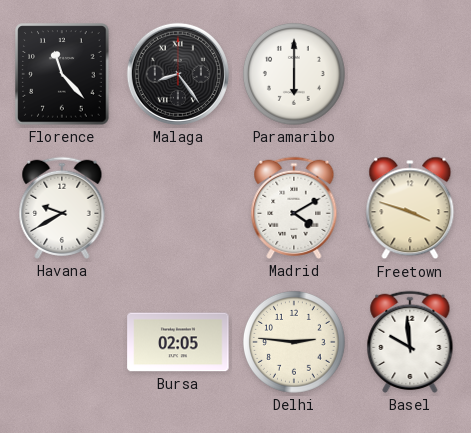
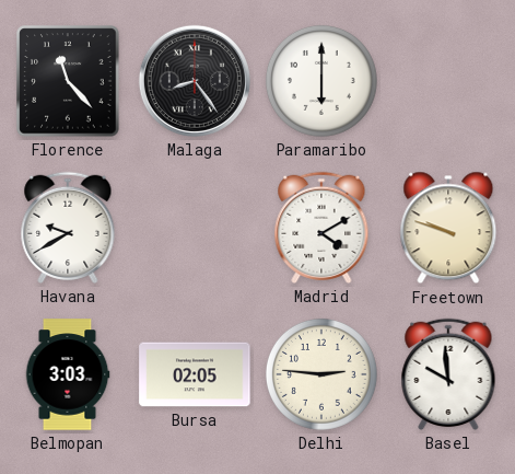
Freetown: 3:48 -> 9:48 (448, 228)
Belmopan: none -> 3:03 (68, 374)
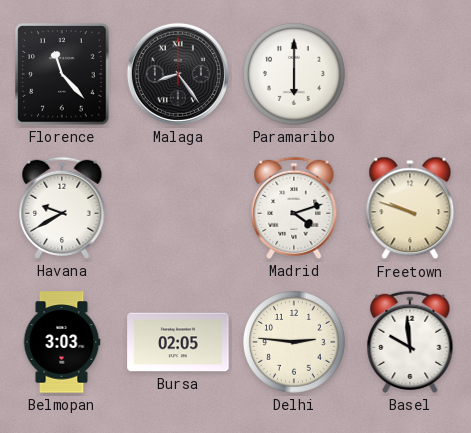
Madrid: 4:10 -> 4:12 (294, 208)
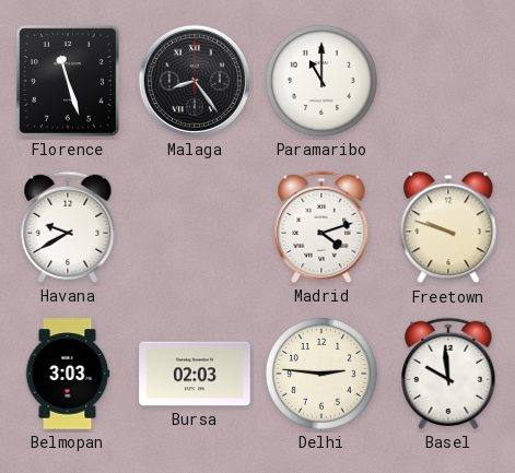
Florence: 11:23 -> 11:27 (68, 81)
Paramaribo: 6:00 -> 11:00 (321, 81)
Bursa: 02:05 -> 02:03 (195, 374)
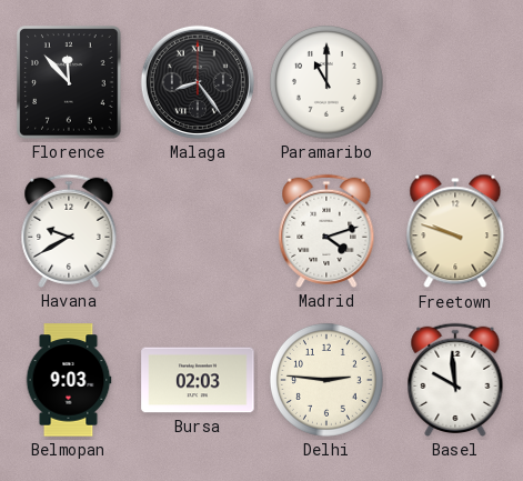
Florence: 11:27 -> 11:53 (69, 82)
Belmopan: 3:03 -> 9:03 (69, 380)
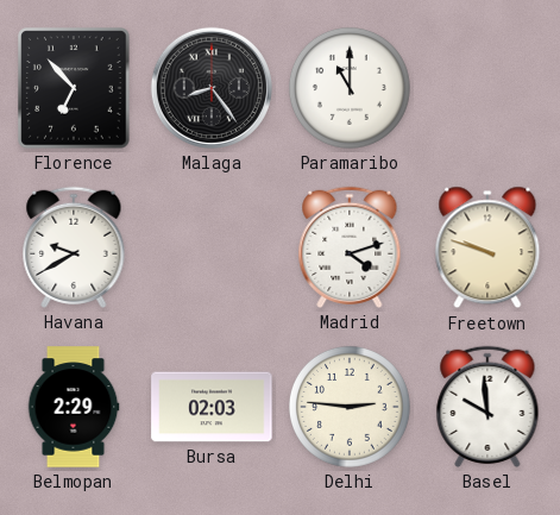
Florence: 11:53 -> 6:53 (74, 88)
Belmopan: 9:03 -> 2:29 (74, 407)
